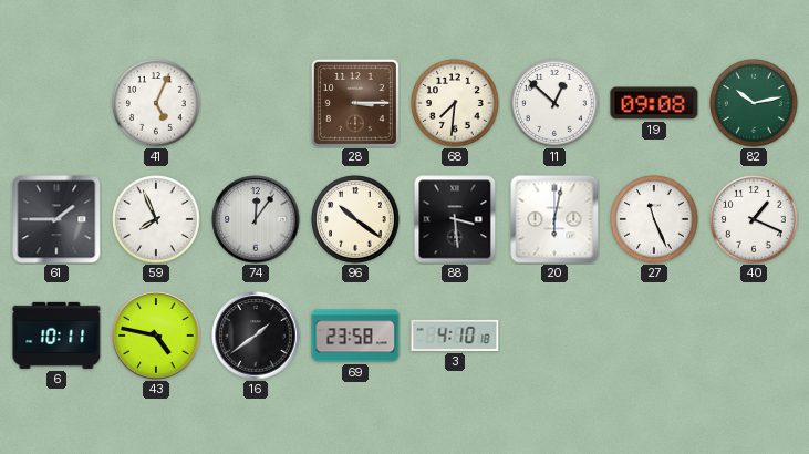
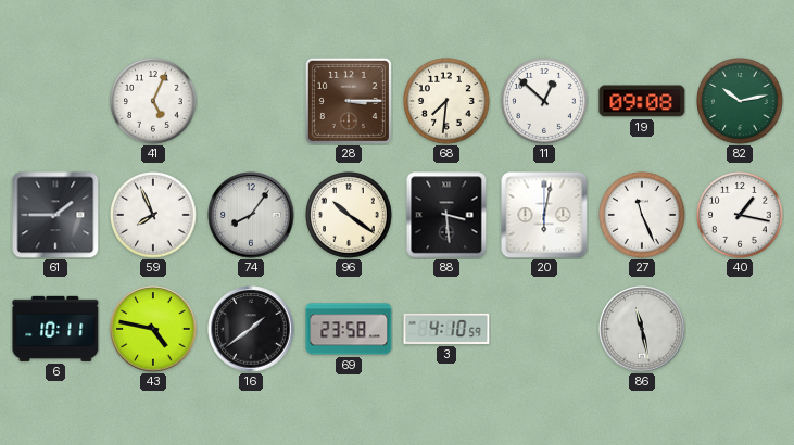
74: 12:06 -> 8:06 (251, 215)
40: 1:19 -> 1:17 (740, 215)
3: 4:10:18 -> 4:10:59 (446, 329)
86: none -> 11:28 (642, 329)
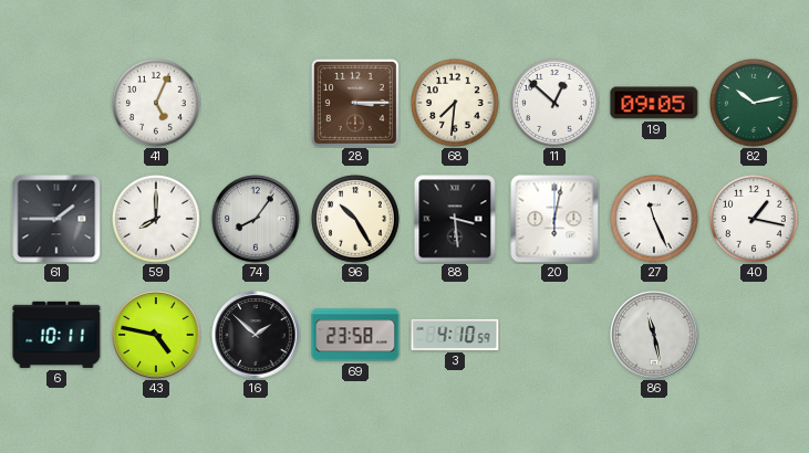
19: 09:08 -> 09:05 (654, 103)
59: 7:56 -> 8:00 (156, 219)
96: 10:21 -> 10:25 (355, 219)
16: 1:39 -> 1:52 (256, 335)
